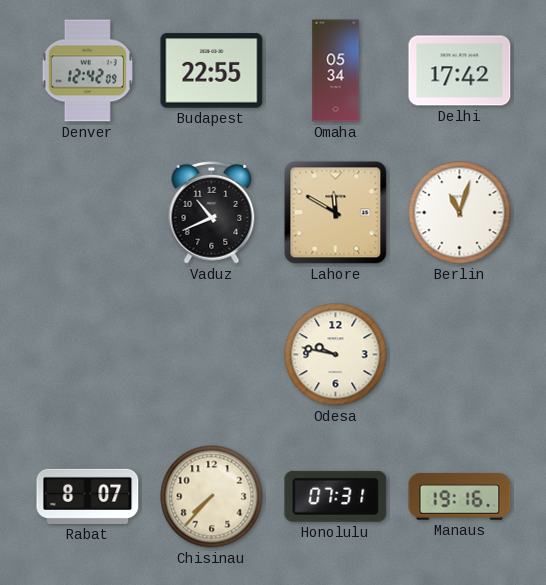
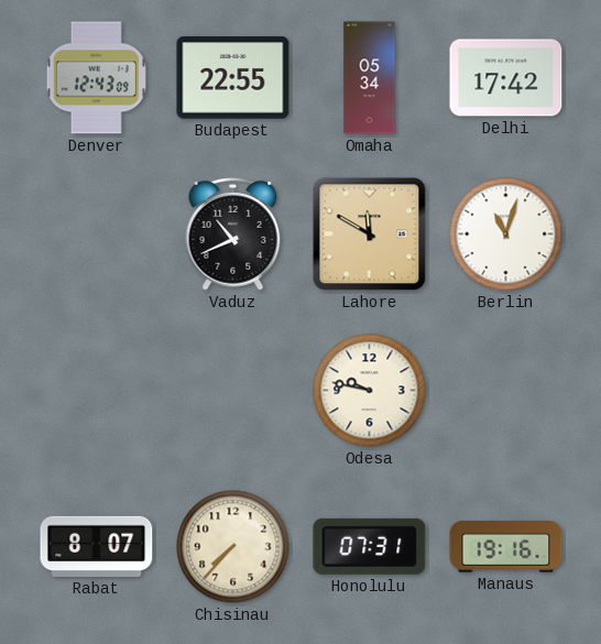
Denver: 12:42 -> 12:43 (96, 78)
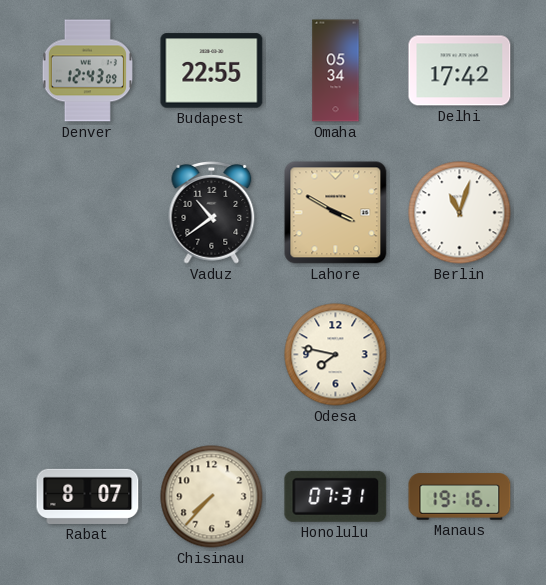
Vaduz: 10:41 -> 10:39 (212, 212)
Lahore: 11:50 -> 3:50 (336, 213)
Odesa: 9:47 -> 7:47 (336, 355)
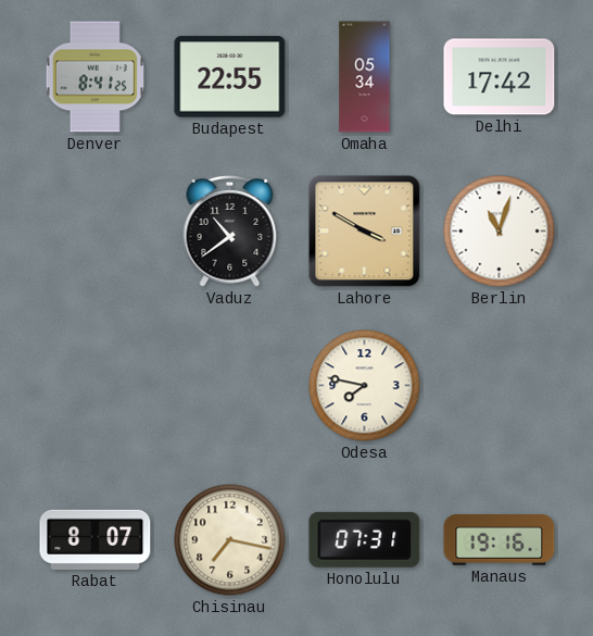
Denver: 12:43 -> 8:41 (94, 77)
Chisinau: 7:37 -> 7:17 (230, 540)
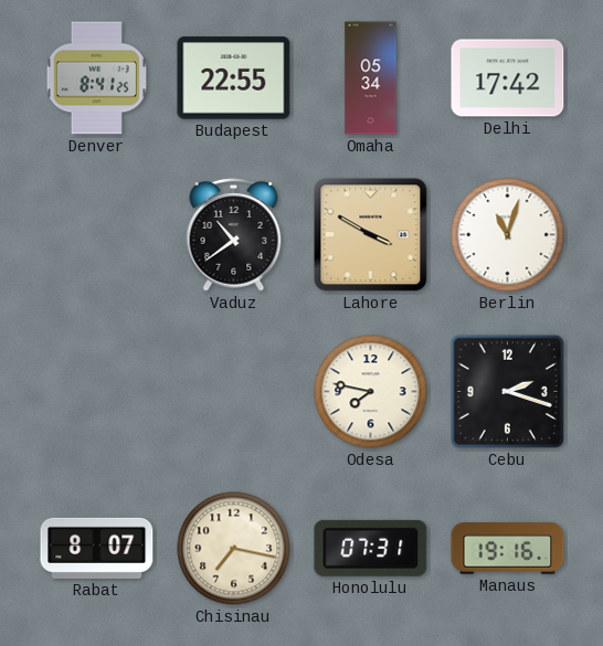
Cebu: none -> 2:18 (507, 391)
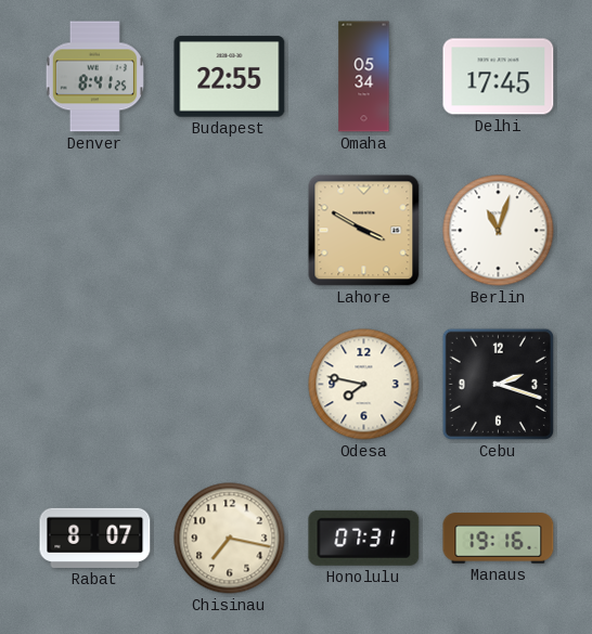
Delhi: 17:42 -> 17:45 (499, 77)
Vaduz: 10:39 -> none (234, 234)
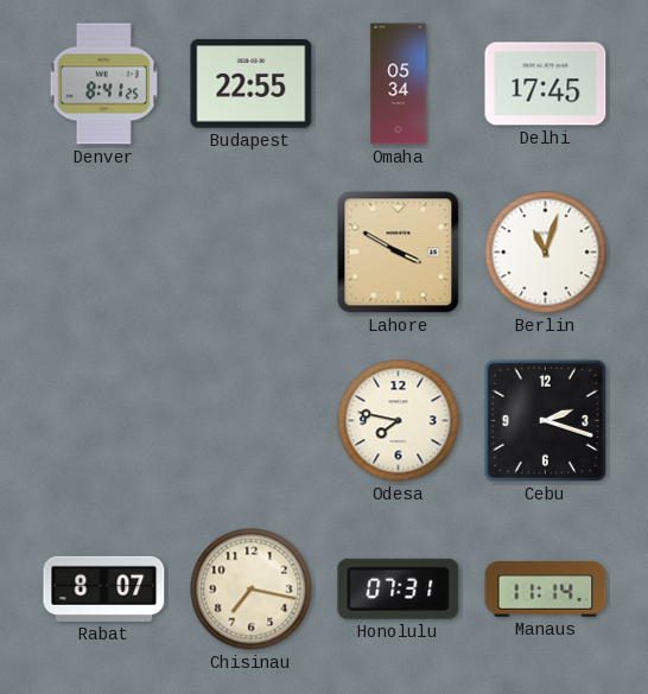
Manaus: 19:16 -> 11:14 (546, 590)
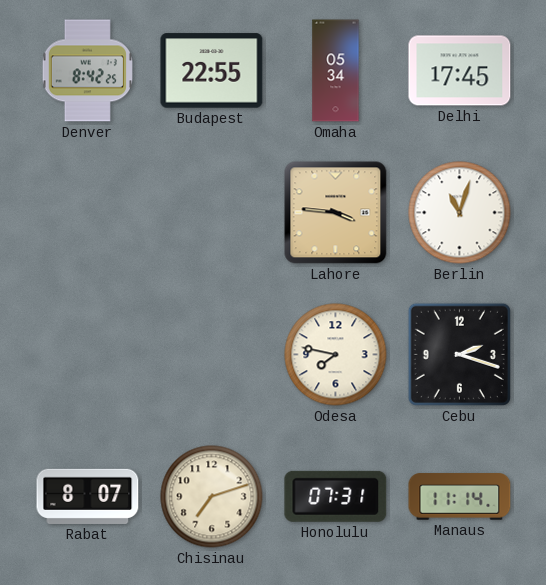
Denver: 8:41 -> 8:42 (87, 71)
Lahore: 3:50 -> 3:46 (336, 213)
Chisinau: 7:17 -> 7:12 (212, 497)
